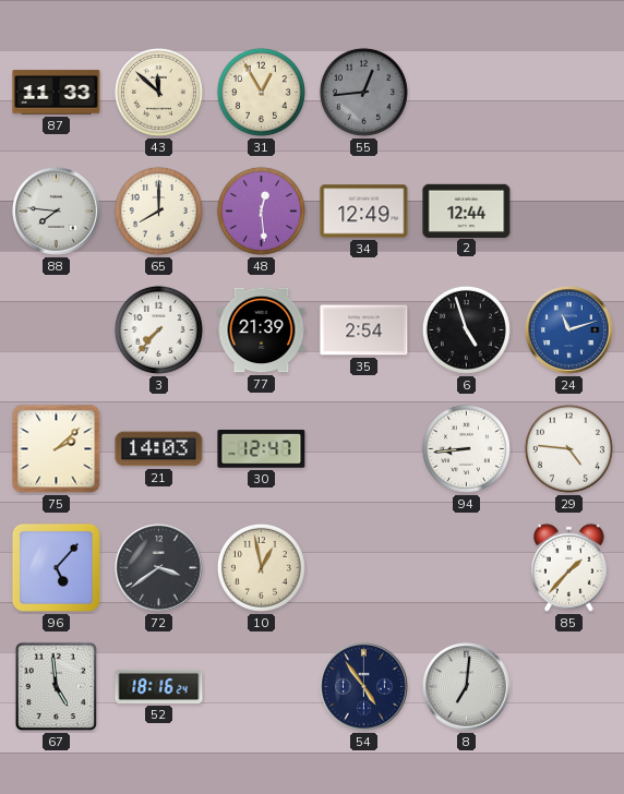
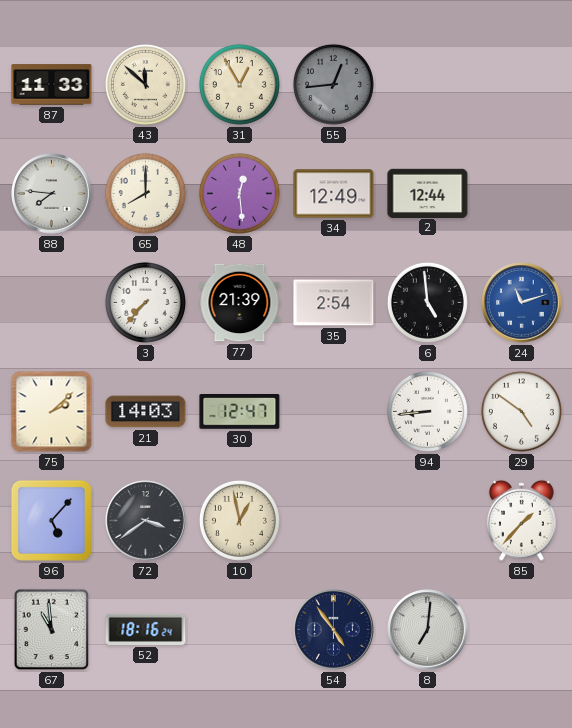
6: 4:57 -> 4:59 (427, 302)
29: 4:46 -> 4:51 (521, 411)
67: 4:59 -> 10:59 (52, 630)
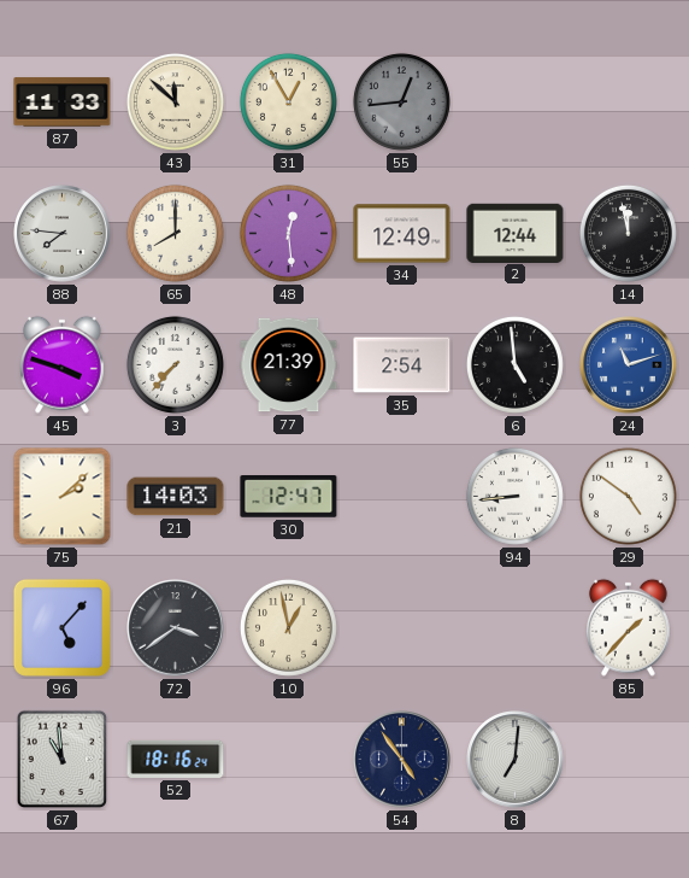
14: none -> 11:58 (628, 233)
45: none -> 3:48 (63, 364)
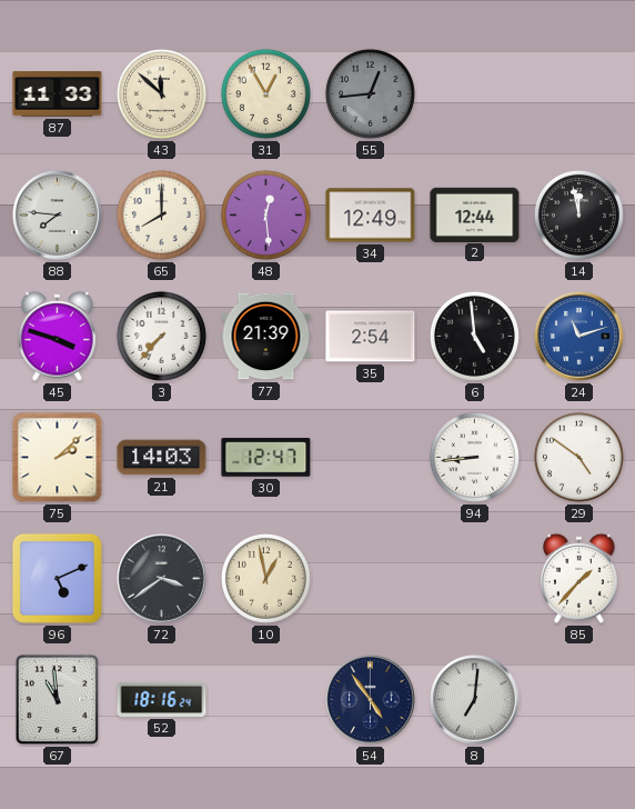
96: 5:07 -> 5:11 (57, 578)
